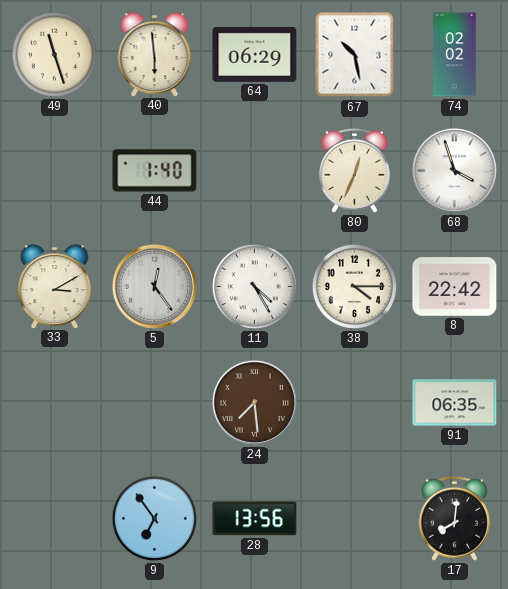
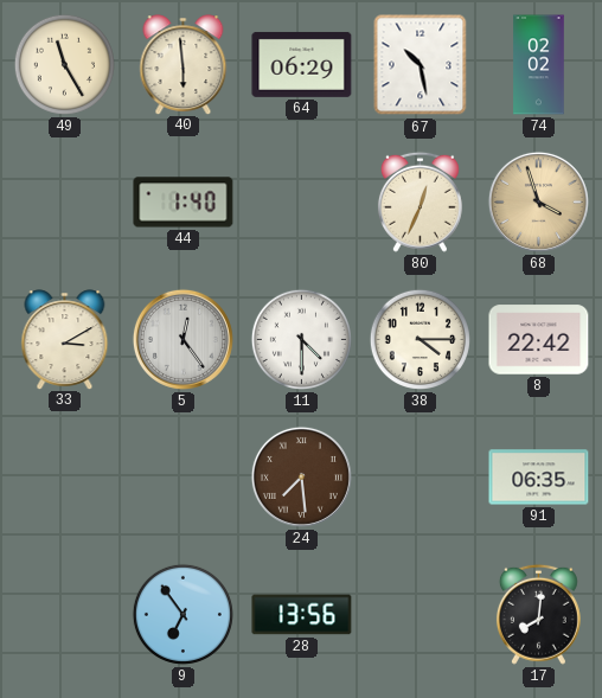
49: 11:27 -> 11:25 (64, 64)
68 dial: white -> champagne (538, 201)
11: 4:25 -> 4:30 (301, 339)
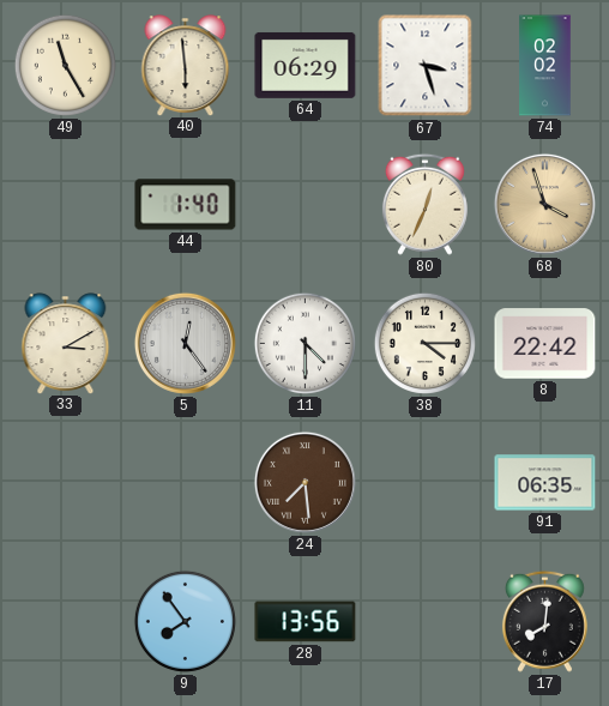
67: 10:28 -> 3:27 (426, 66)
9: 6:54 -> 7:54 (185, 621)
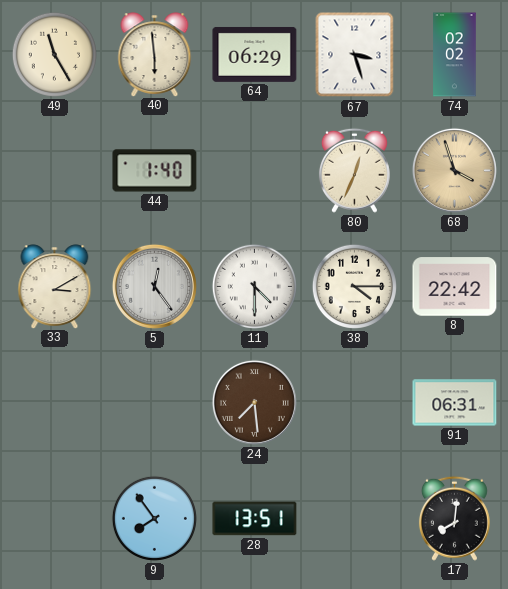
91: 06:35 -> 06:31 (455, 403)
28: 13:56 -> 13:51 (255, 519)
